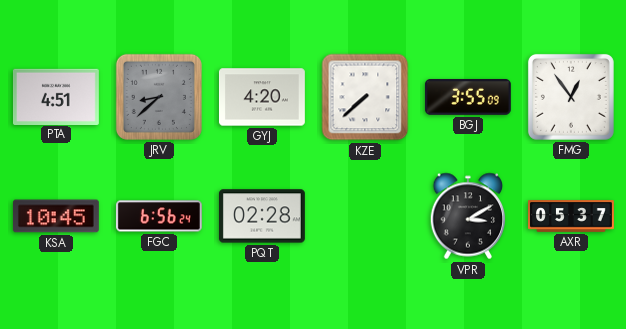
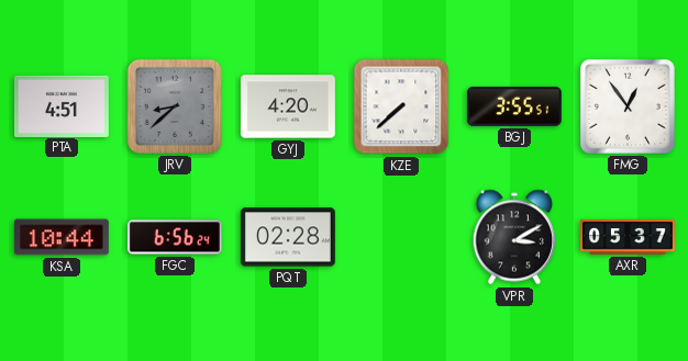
BGJ: 3:55:09 -> 3:55:51 (514, 106)
KSA: 10:45 -> 10:44 (62, 237)
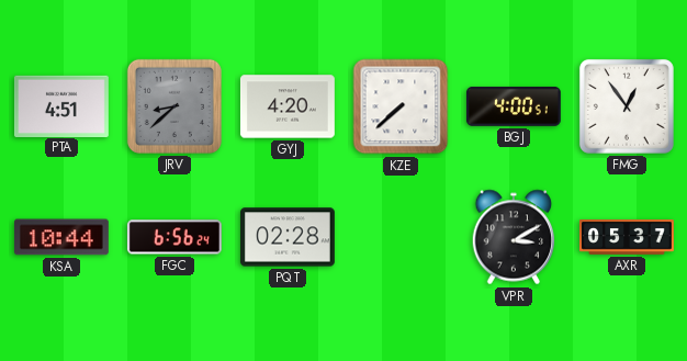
BGJ: 3:55 -> 4:00 (514, 106)
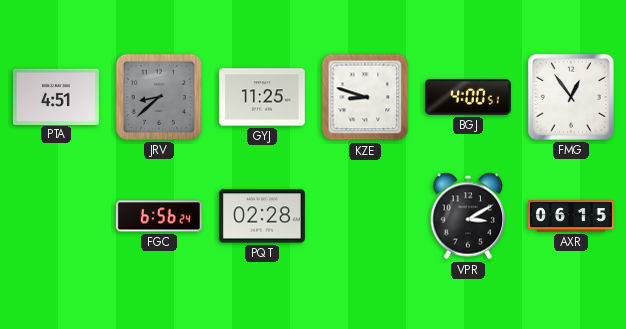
GYJ: 4:20 -> 11:25 (262, 97)
KZE: 7:38 -> 8:48 (365, 97)
KSA: 10:44 -> none (61, 237)
AXR: 05:37 -> 06:15 (572, 216)
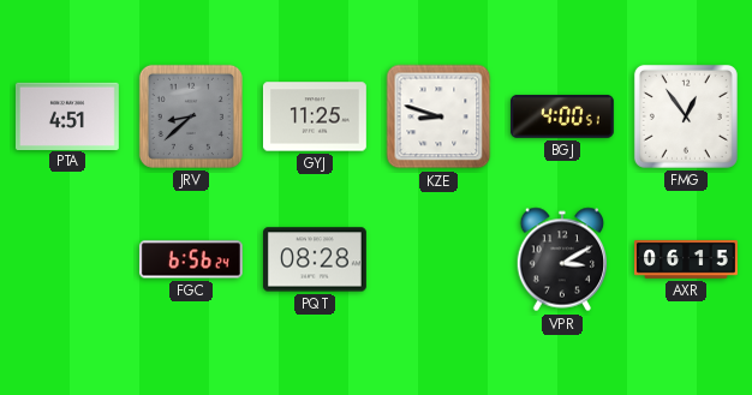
PQT: 02:28 -> 08:28 (315, 259)
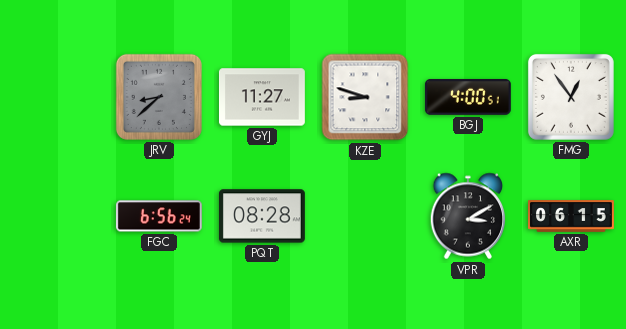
PTA: 4:51 -> none (67, 115)
GYJ: 11:25 -> 11:27 (262, 97)
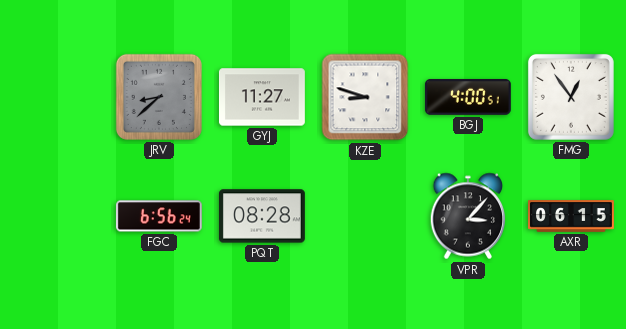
VPR: 3:10 -> 3:07 (468, 216)
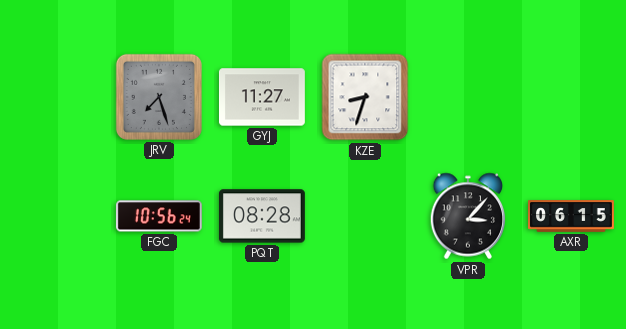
JRV: 8:38 -> 7:27 (159, 97)
KZE: 8:48 -> 8:33 (365, 97)
BGJ: 4:00 -> none (468, 97)
FMG: 12:54 -> none (571, 97)
FGC: 6:56 -> 10:56 (159, 216)
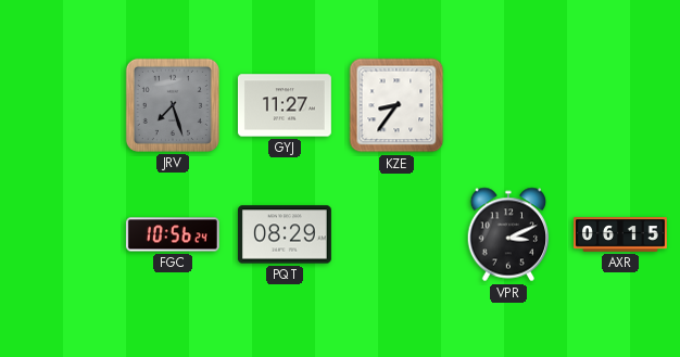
KZE: 8:33 -> 8:36 (396, 105)
PQT: 08:28 -> 08:29 (285, 234)
VPR: 3:07 -> 3:11 (508, 234)
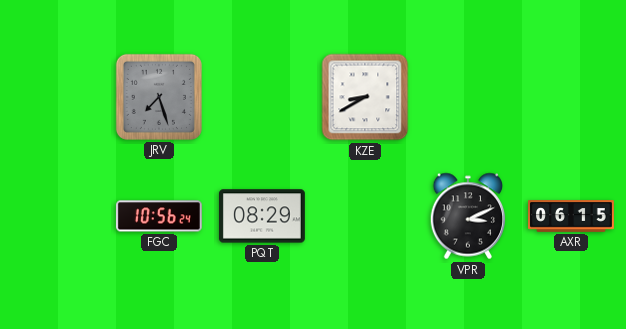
GYJ: 11:27 -> none (285, 105)
KZE: 8:36 -> 8:40 (365, 97)
